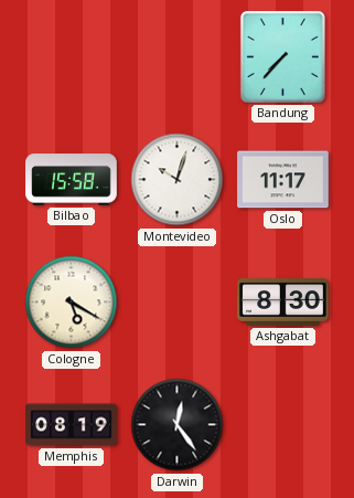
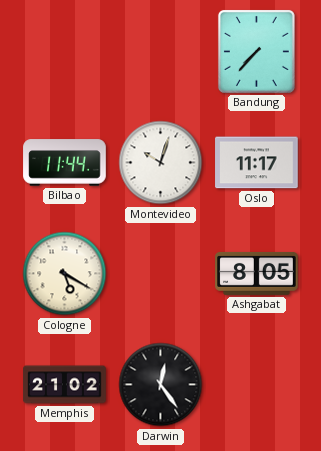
Bilbao: 15:58 -> 11:44 (65, 163)
Ashgabat: 8:30 -> 8:05 (257, 273)
Memphis: 08:19 -> 21:02 (65, 385)
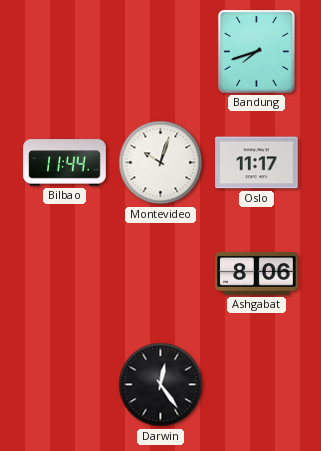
Bandung: 7:37 -> 7:42 (256, 51)
Cologne: 5:20 -> none (65, 274)
Ashgabat: 8:05 -> 8:06 (257, 273)
Memphis: 21:02 -> none (65, 385)
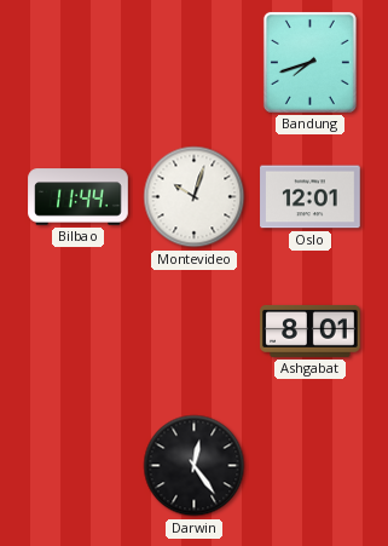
Oslo: 11:17 -> 12:01 (311, 197)
Ashgabat: 8:06 -> 8:01 (311, 331)
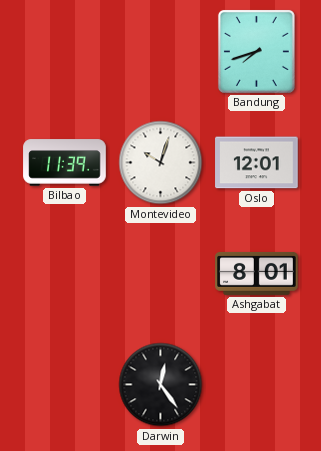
Bilbao: 11:44 -> 11:39 (65, 163)
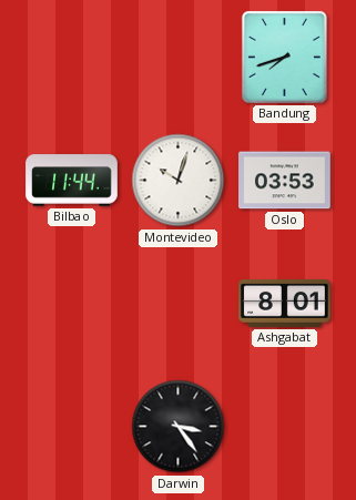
Bilbao: 11:39 -> 11:44 (72, 181)
Oslo: 12:01 -> 03:53 (285, 181)
Darwin: 12:24 -> 3:24 (179, 427)
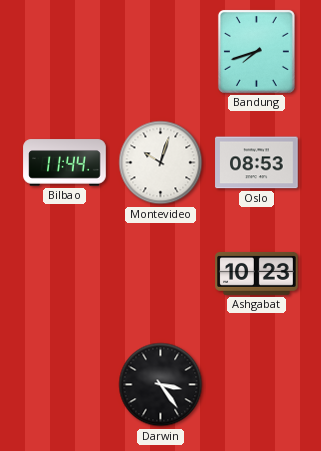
Oslo: 03:53 -> 08:53 (257, 163)
Ashgabat: 8:01 -> 10:23 (257, 273)
